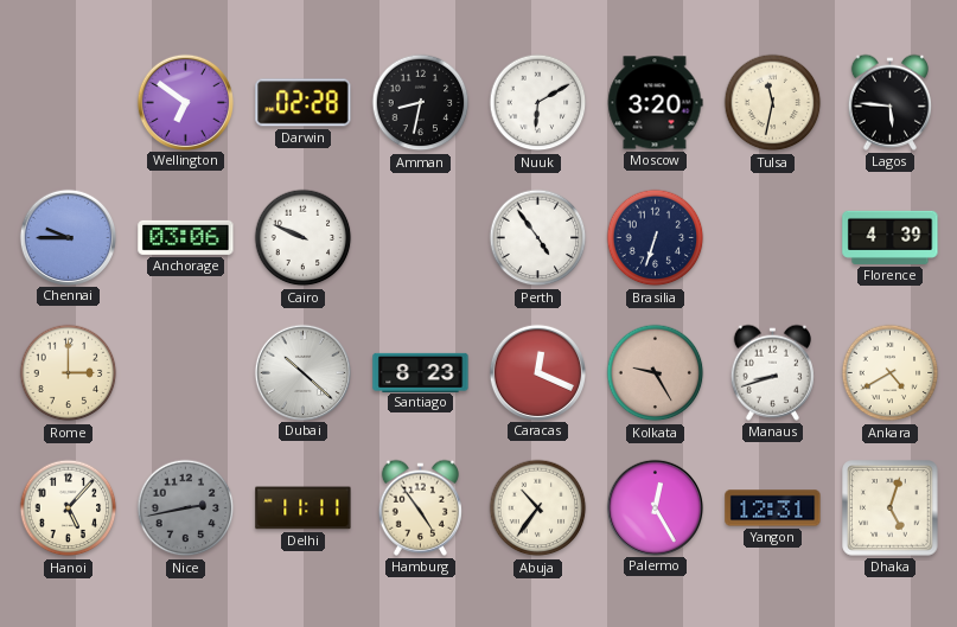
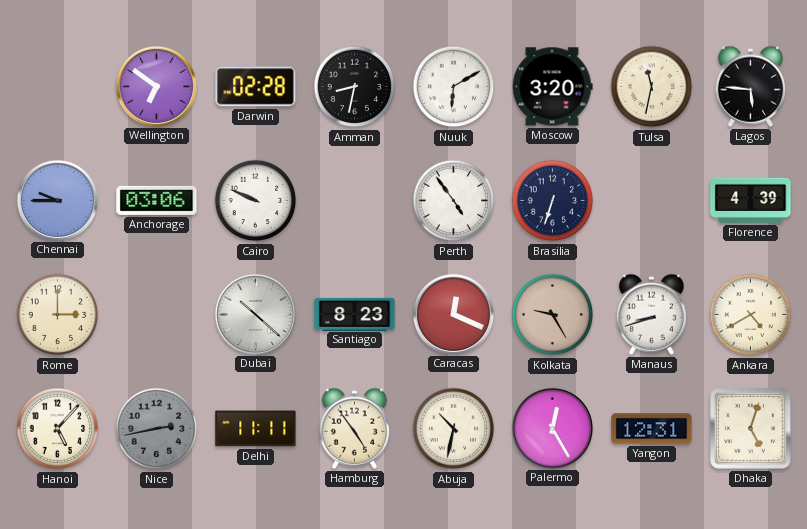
Abuja: 10:36 -> 10:32 (454, 429)
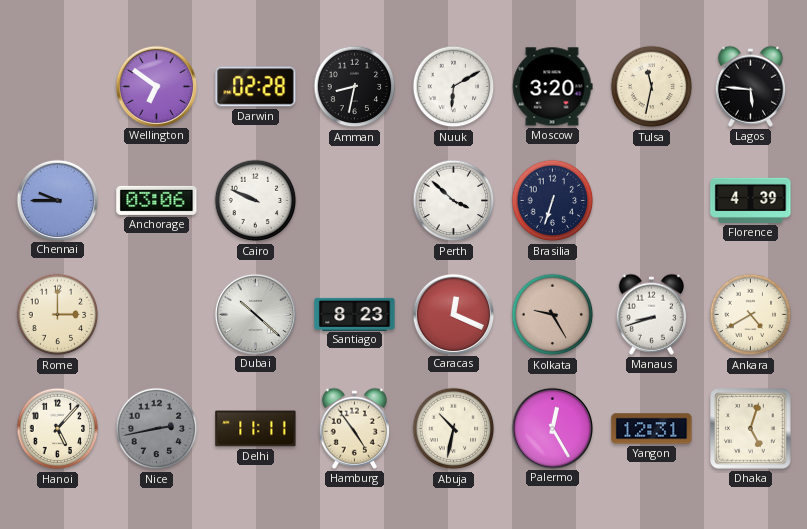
Perth: 4:54 -> 3:52 (454, 201)
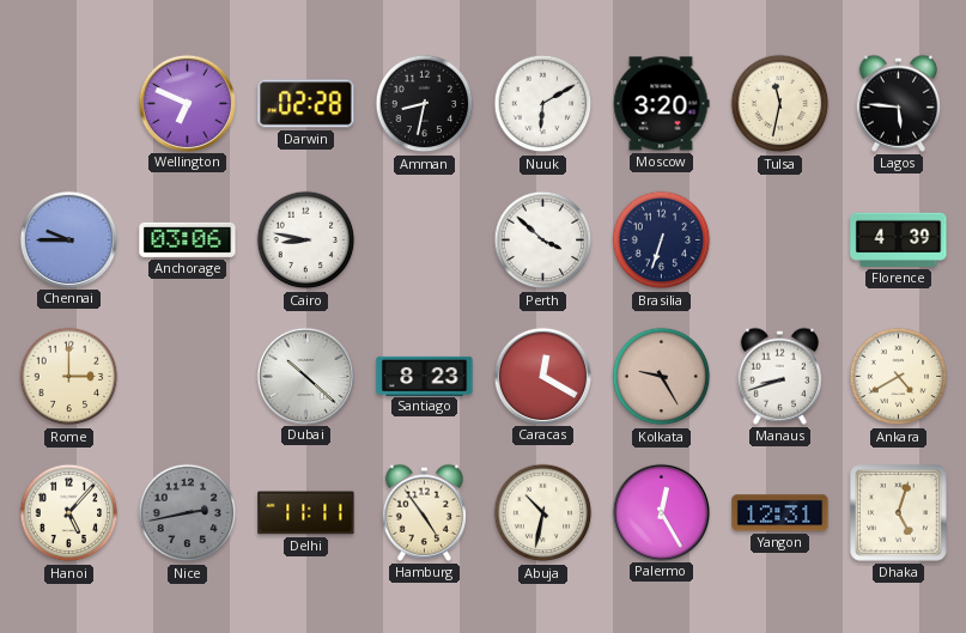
Wellington: 6:51 -> 6:49 (187, 103)
Cairo: 9:49 -> 8:47 (306, 241)
Caracas: 12:19 -> 12:20 (542, 376)
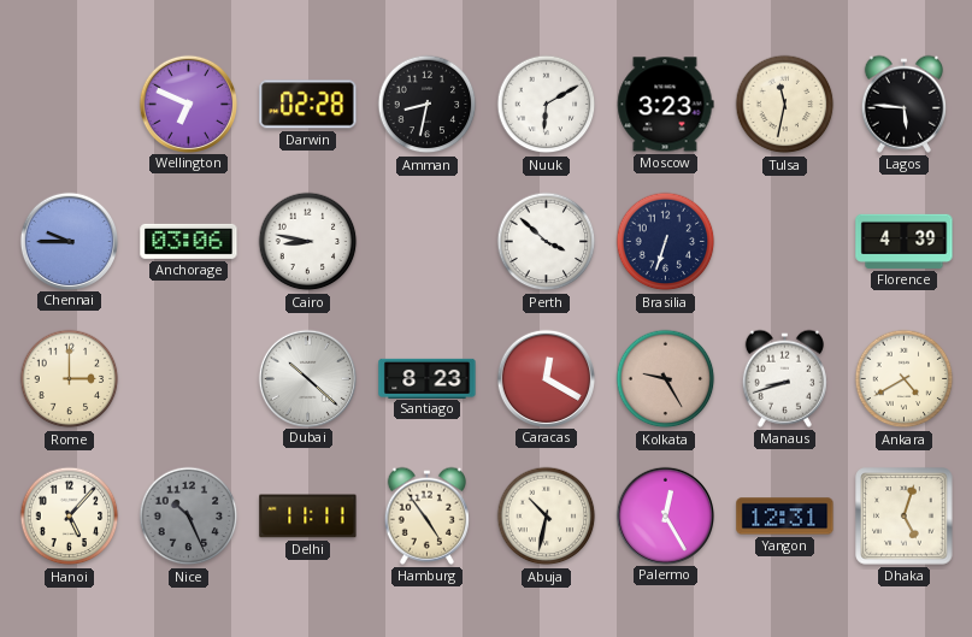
Moscow: 3:20 -> 3:23 (666, 105)
Nice: 2:43 -> 10:26 (189, 517)
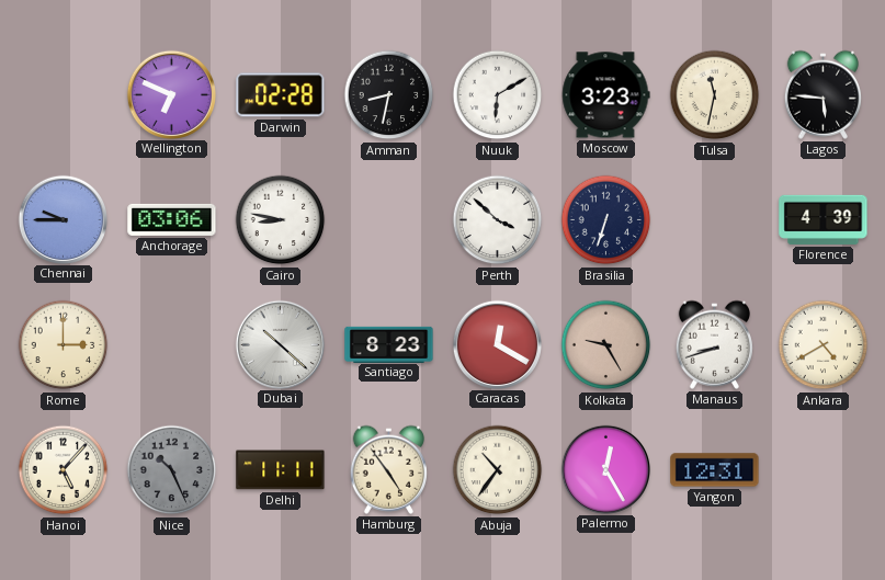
Abuja: 10:32 -> 10:36 (498, 470)
Dhaka: 5:03 -> none (905, 517)
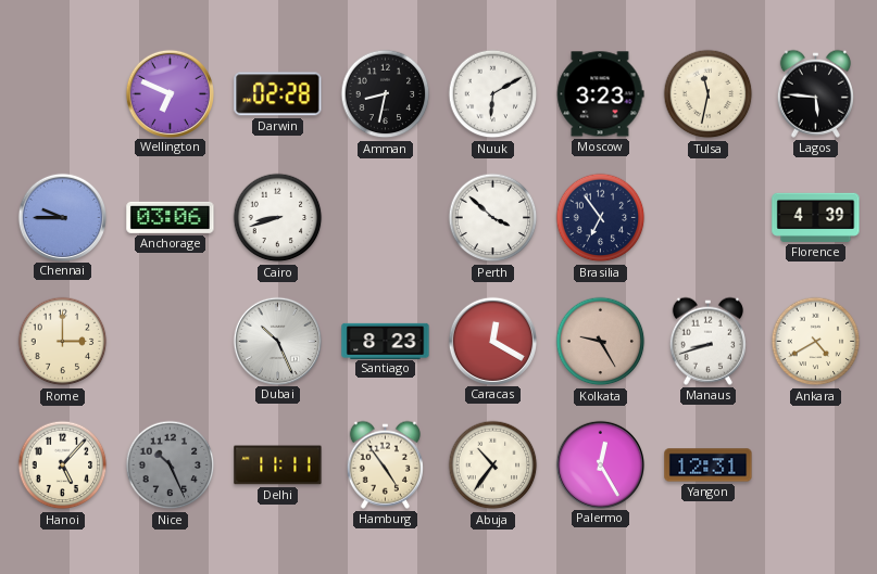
Cairo: 8:47 -> 8:42 (278, 218)
Brasilia: 6:33 -> 6:54 (601, 218)
Dubai: 10:22 -> 10:26 (277, 341)
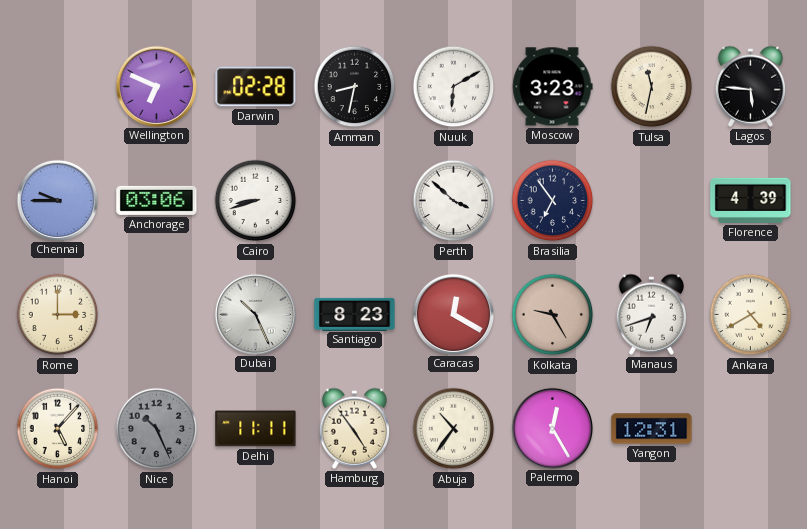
Manaus: 8:42 -> 6:42 (651, 314)
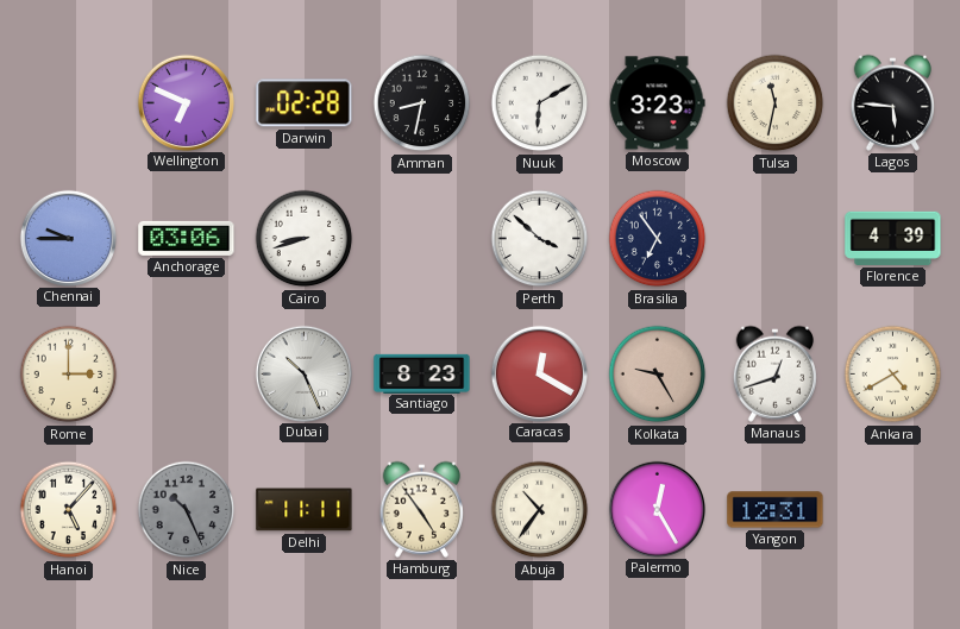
Manaus: 6:42 -> 12:42 (774, 373)
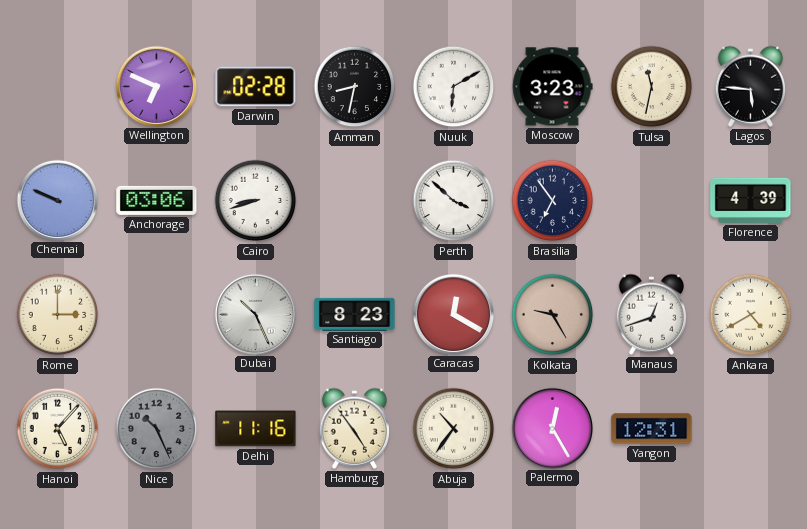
Chennai: 9:45 -> 9:49 (57, 200)
Delhi: 11:11 -> 11:16 (256, 429)
